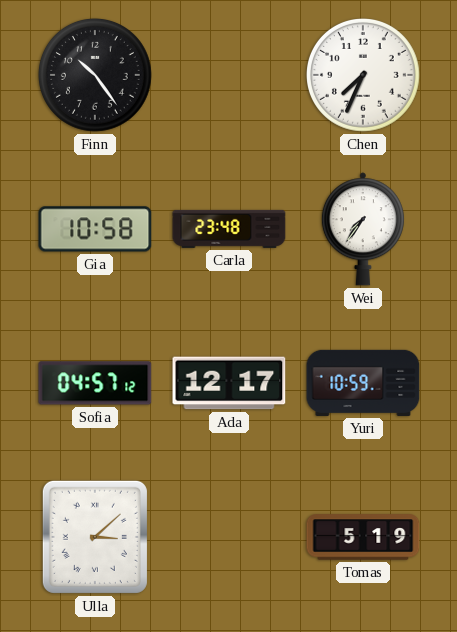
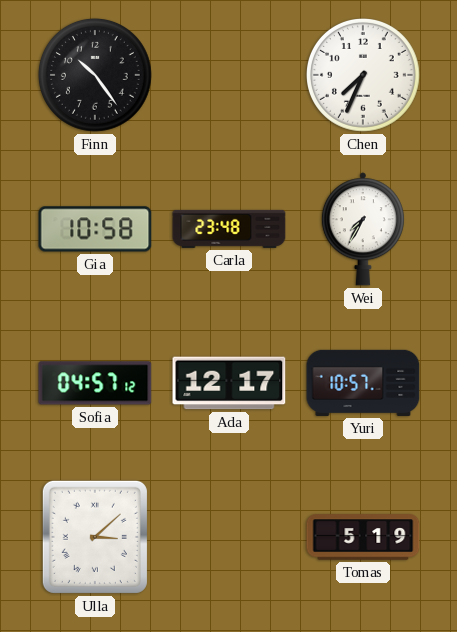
Wei: 7:36 -> 7:35 (363, 229)
Yuri: 10:59 -> 10:57 (363, 383)
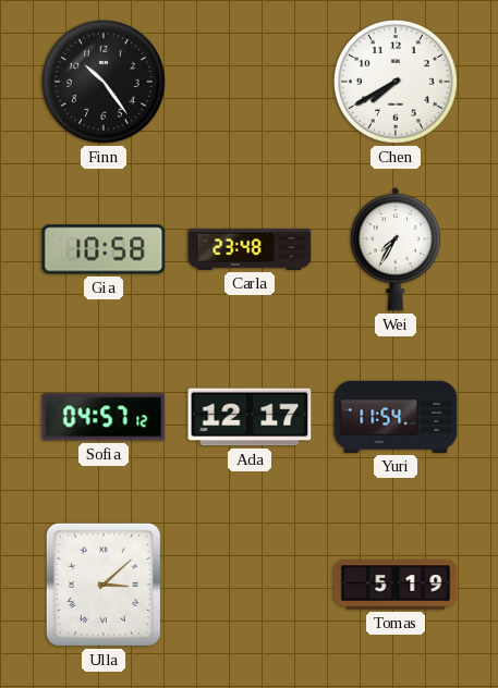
Chen: 7:34 -> 7:40 (397, 83)
Yuri: 10:57 -> 11:54 (396, 417)
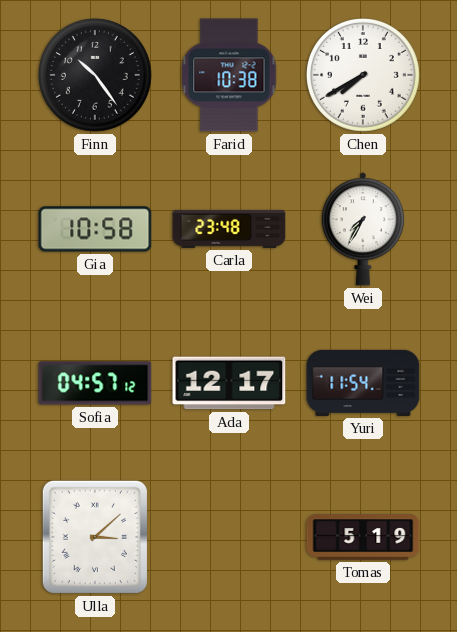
Farid: none -> 10:38 (229, 75)
